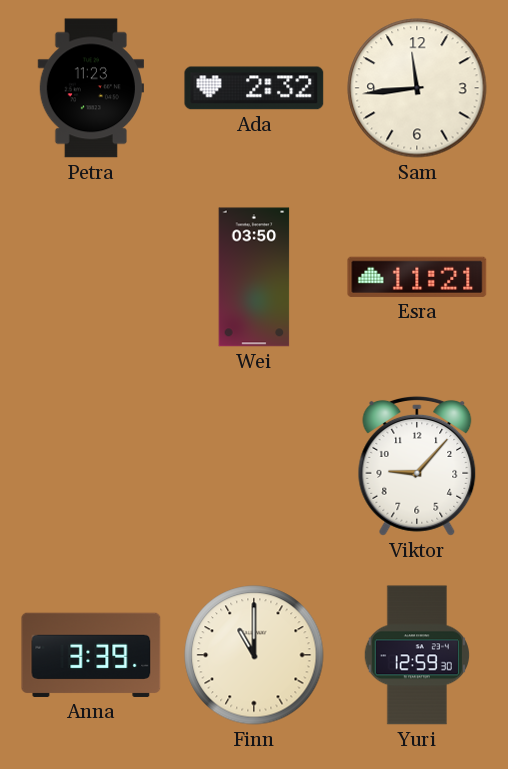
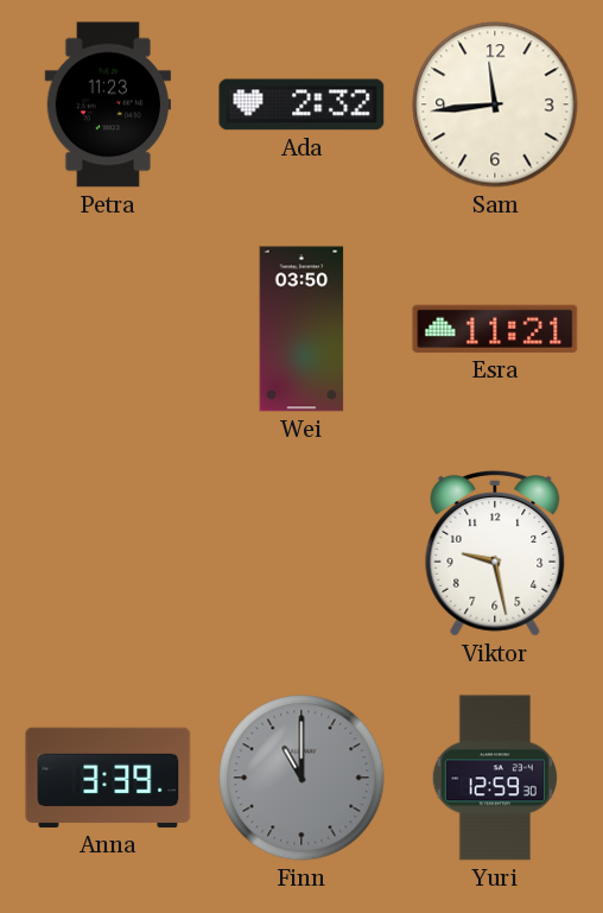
Viktor: 9:07 -> 9:28 (495, 553)
Finn dial: cream -> grey (301, 778)
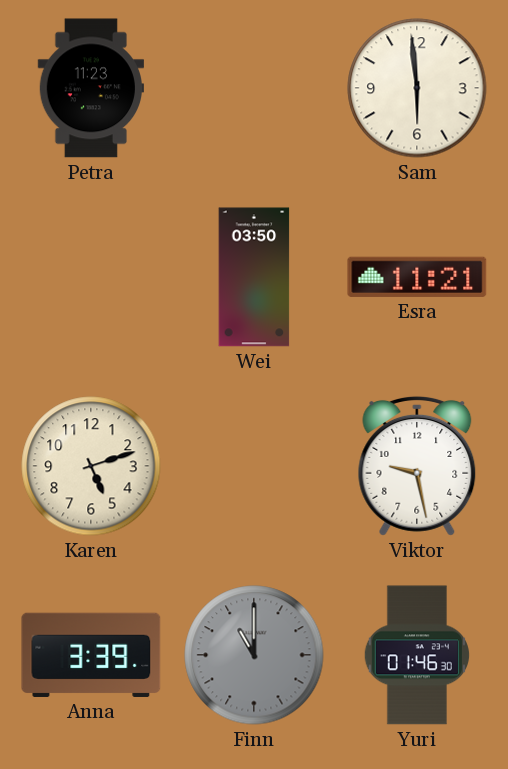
Ada: 2:32 -> none (301, 104)
Sam: 11:44 -> 5:59 (417, 88)
Karen: none -> 5:12 (91, 466)
Yuri: 12:59 -> 01:46 (416, 655)
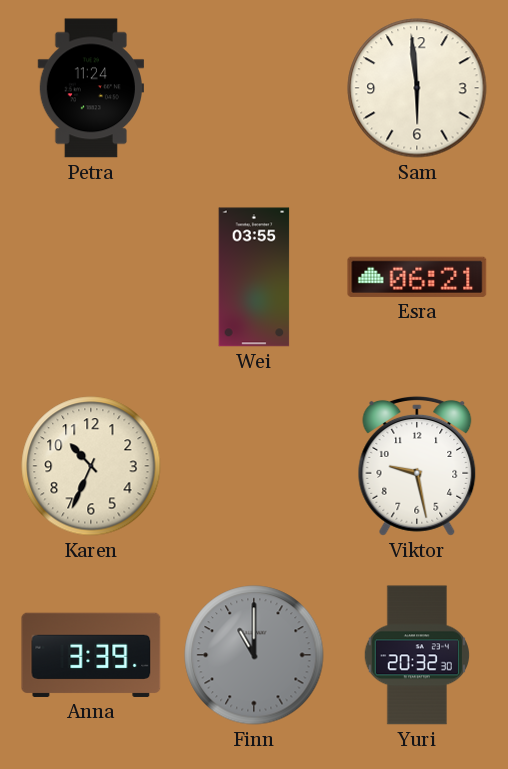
Petra: 11:23 -> 11:24 (90, 88)
Wei: 03:50 -> 03:55 (254, 277)
Esra: 11:21 -> 06:21 (417, 277)
Karen: 5:12 -> 10:34 (91, 466)
Yuri: 01:46 -> 20:32 (416, 655)
